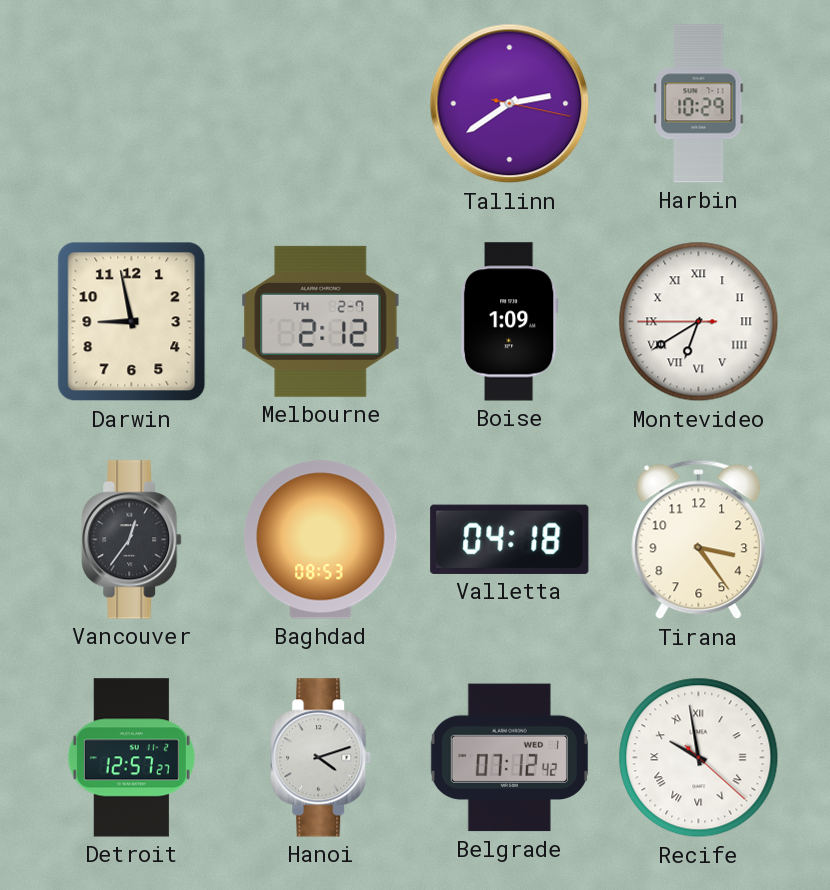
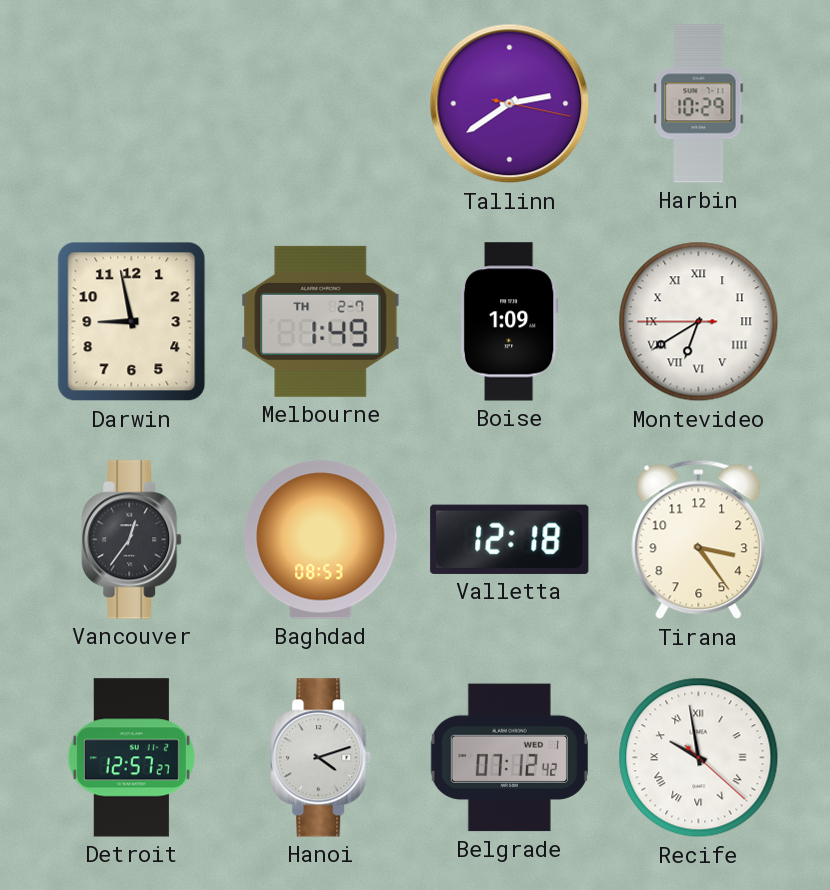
Melbourne: 2:12 -> 1:49 (321, 321)
Valletta: 04:18 -> 12:18 (510, 539)
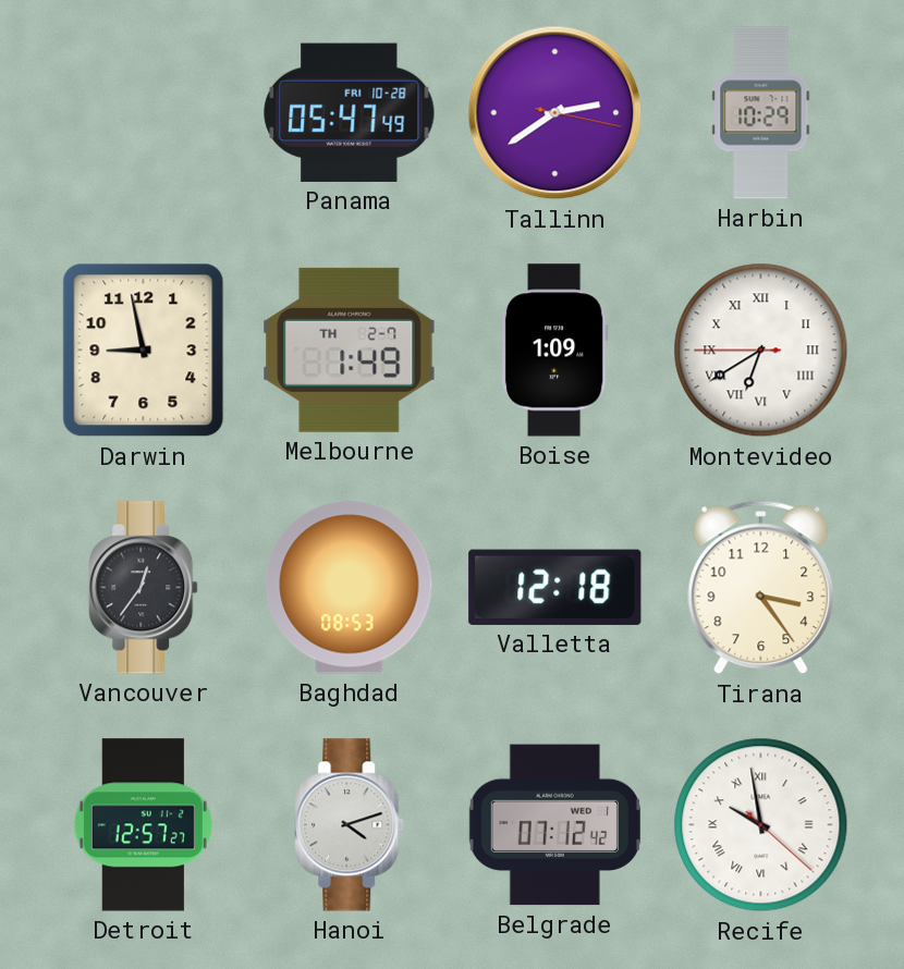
Panama: none -> 05:47 (350, 112)
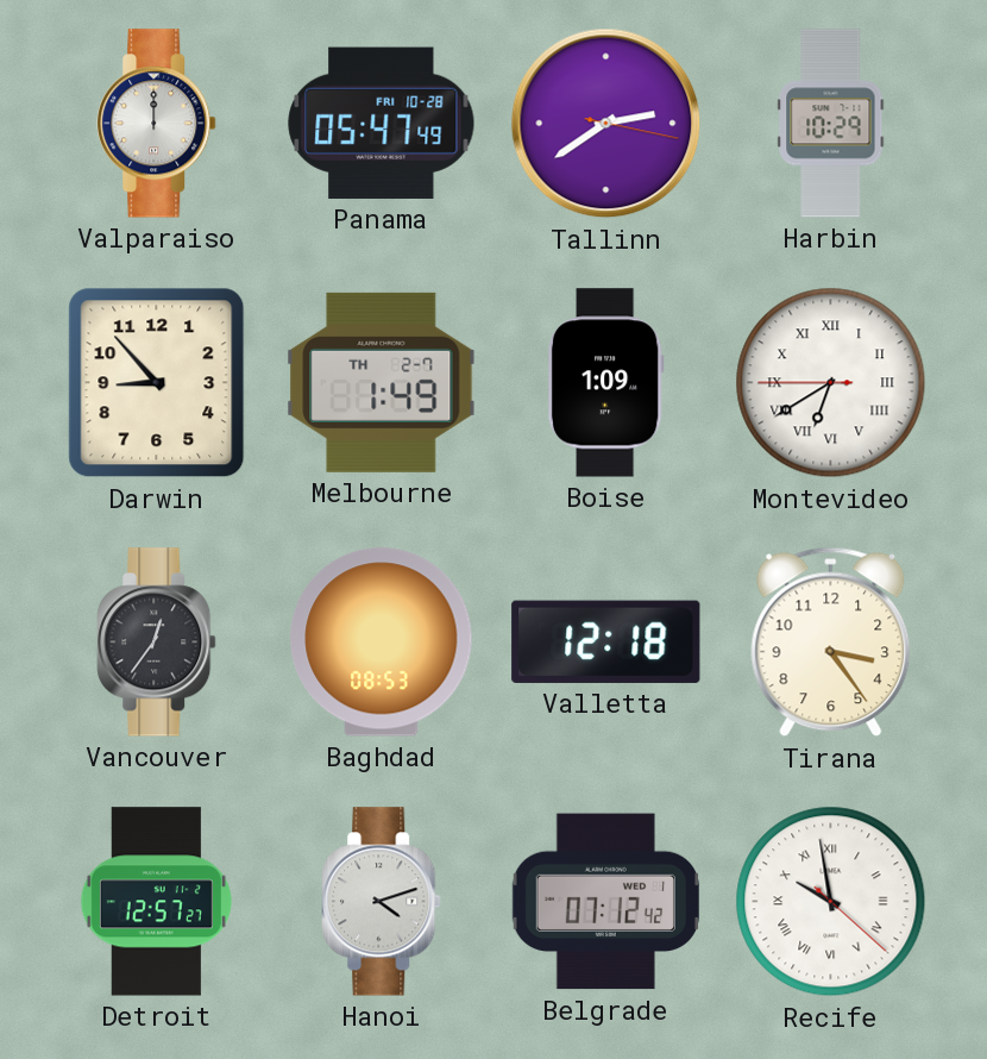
Valparaiso: none -> 12:00 (157, 124)
Darwin: 8:58 -> 8:53 (157, 383)
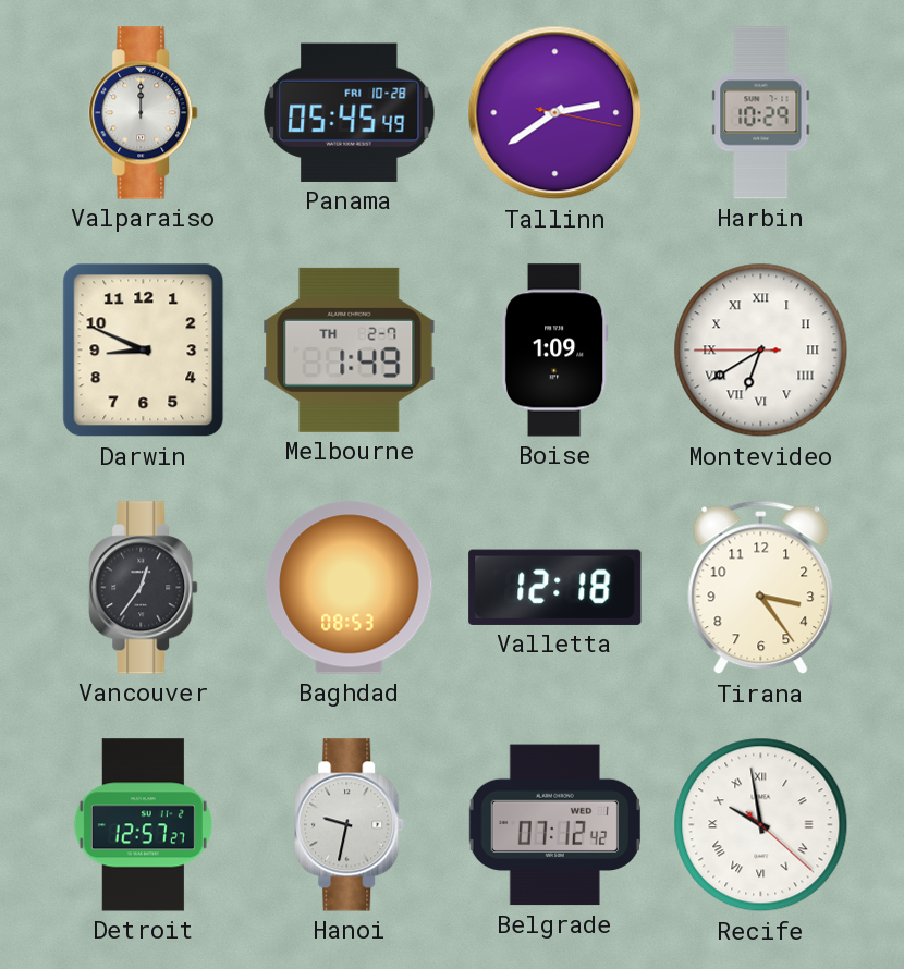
Panama: 05:47 -> 05:45 (350, 112)
Darwin: 8:53 -> 8:49 (144, 351)
Hanoi: 4:12 -> 9:32 (350, 825)
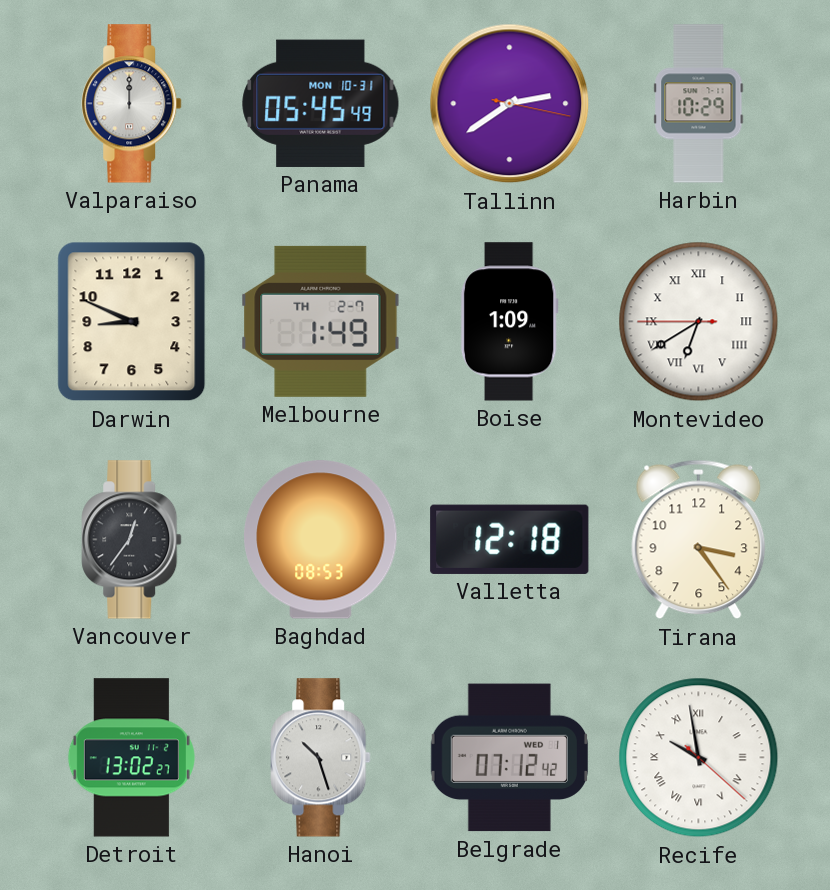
Panama date: FRI 10-28 -> MON 10-31 (321, 103)
Detroit: 12:57 -> 13:02 (131, 758)
Hanoi: 9:32 -> 10:27 (321, 758)
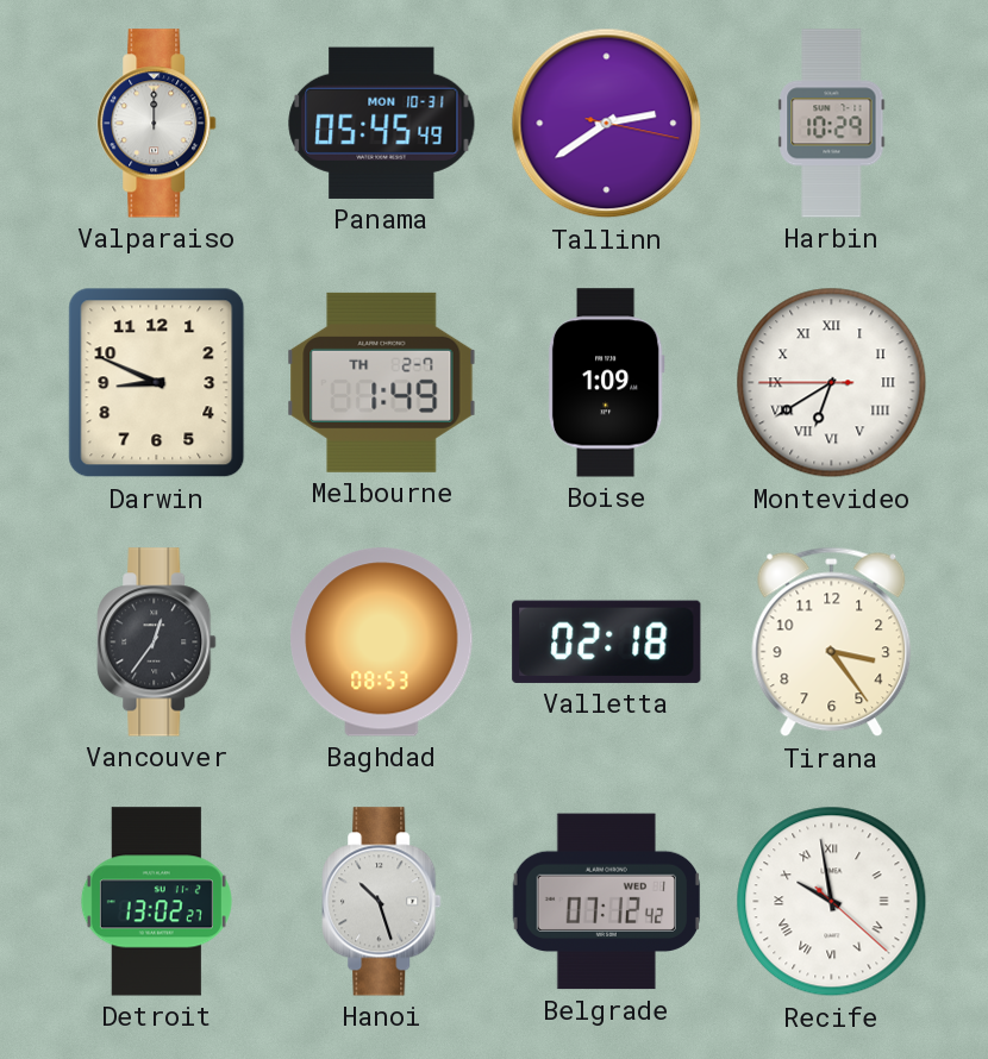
Valletta: 12:18 -> 02:18 (607, 641)
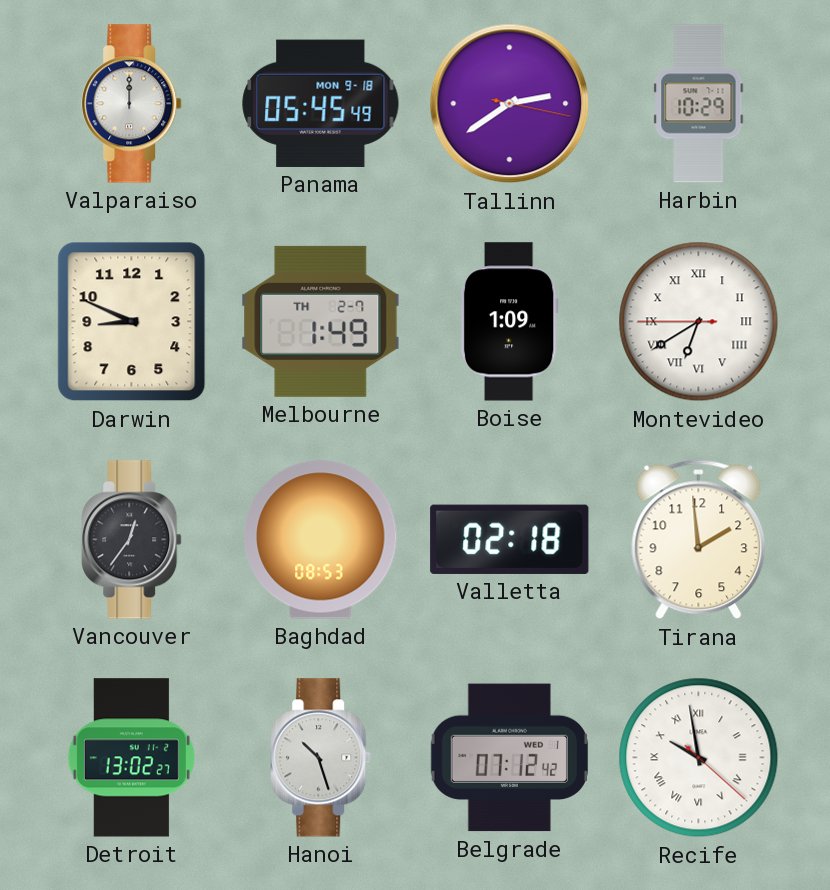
Panama date: MON 10-31 -> MON 9-18 (321, 103)
Tirana: 3:24 -> 1:59 (699, 540)
